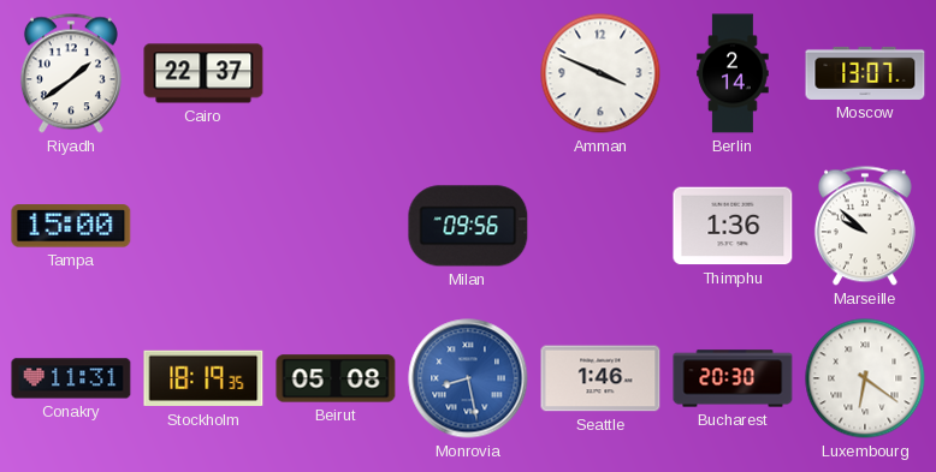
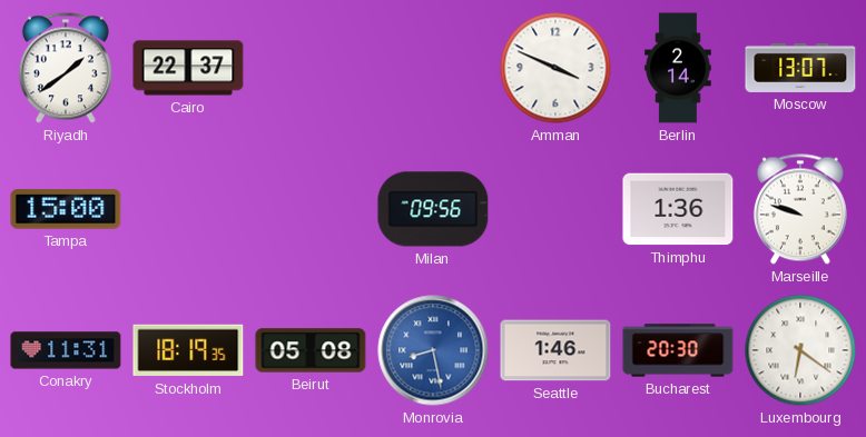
Marseille: 9:52 -> 9:48 (800, 209)
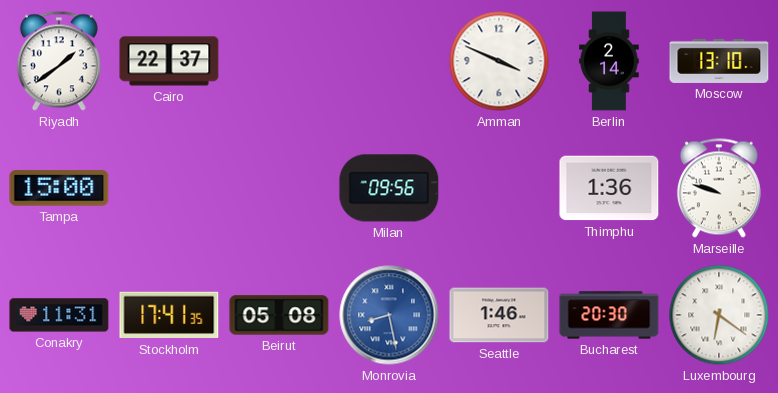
Moscow: 13:07 -> 13:10 (719, 61)
Stockholm: 18:19 -> 17:41 (169, 315)
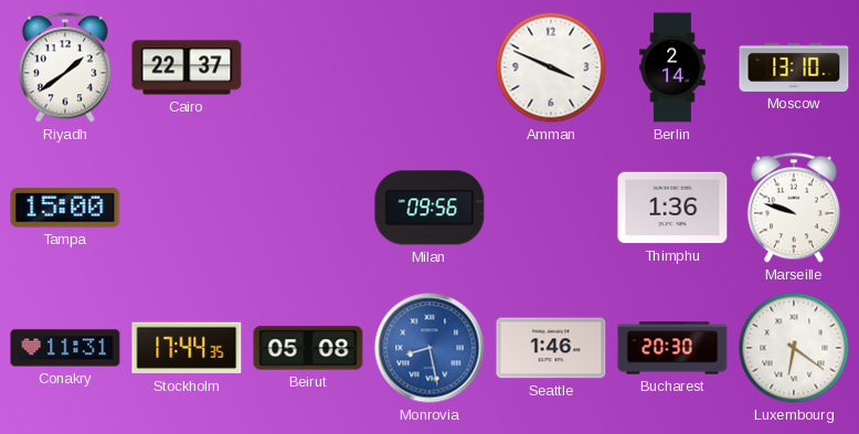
Stockholm: 17:41 -> 17:44 (187, 348)
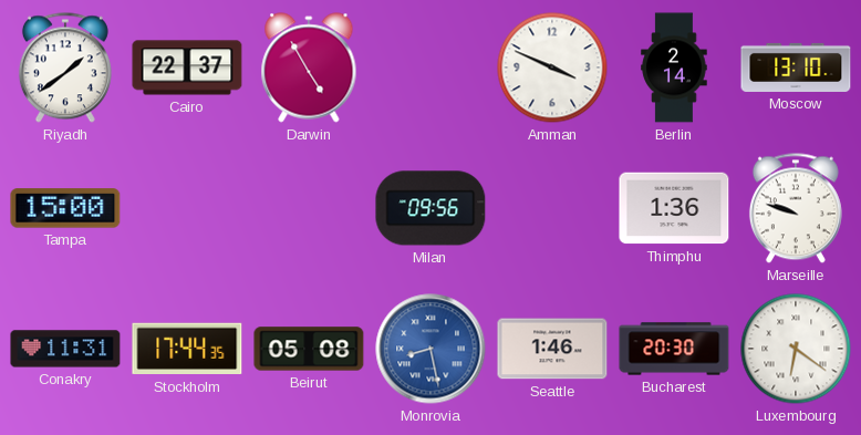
Darwin: none -> 4:55 (309, 68)
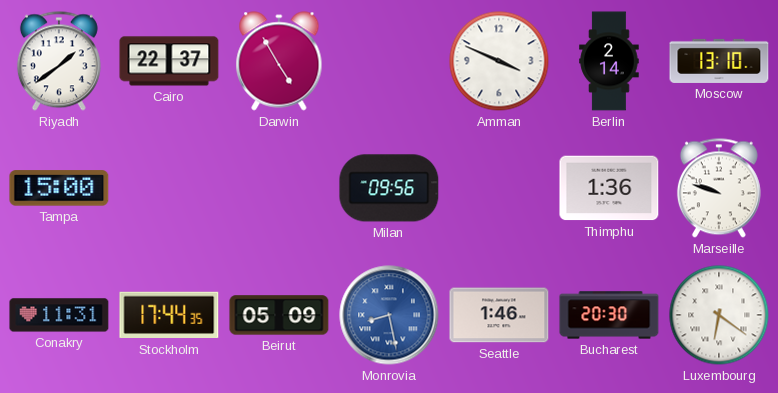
Beirut: 05:08 -> 05:09 (279, 315)
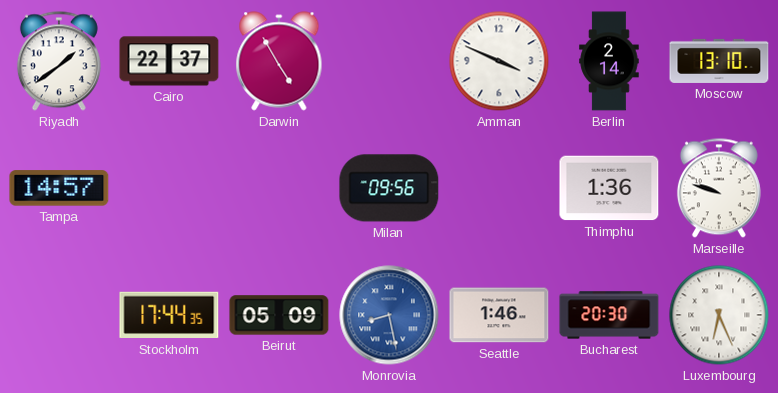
Tampa: 15:00 -> 14:57 (59, 188)
Conakry: 11:31 -> none (59, 315)
Luxembourg: 6:21 -> 6:26 (719, 315)
